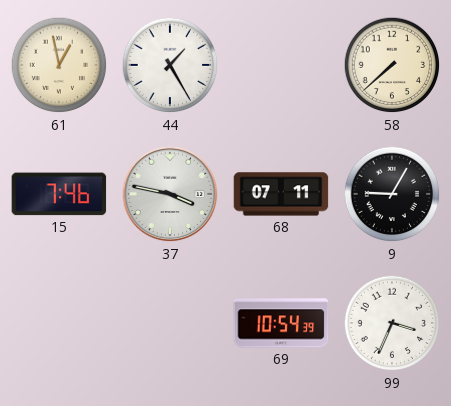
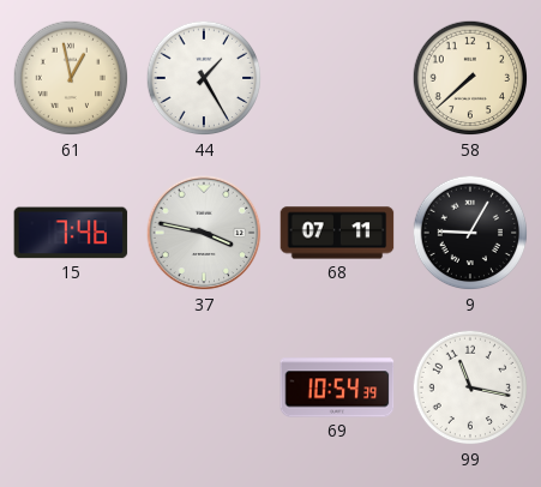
99: 3:34 -> 11:17 (470, 387)
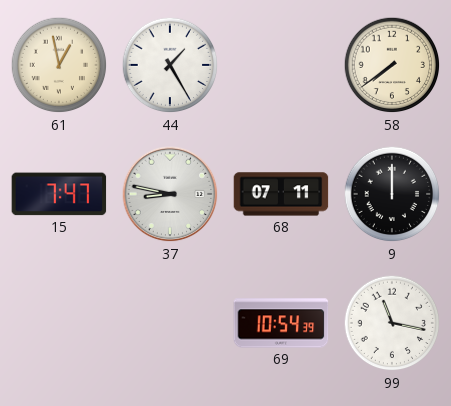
58: 7:38 -> 7:39 (392, 65)
15: 7:46 -> 7:47 (59, 194)
37: 3:47 -> 8:47 (170, 194)
9: 9:05 -> 12:00 (392, 194)
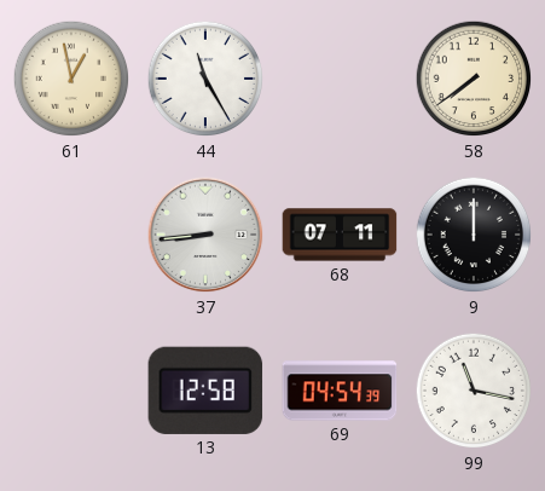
44: 1:25 -> 11:25 (205, 79)
15: 7:47 -> none (59, 194)
37: 8:47 -> 8:44 (205, 235)
13: none -> 12:58 (205, 391)
69: 10:54 -> 04:54 (340, 391)
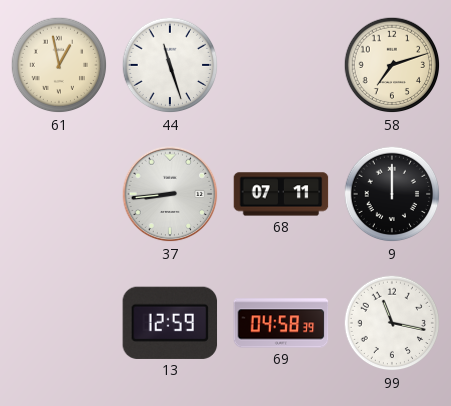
44: 11:25 -> 11:27 (170, 65)
58: 7:39 -> 7:12 (392, 65)
13: 12:58 -> 12:59 (170, 323)
69: 04:54 -> 04:58 (281, 323)
